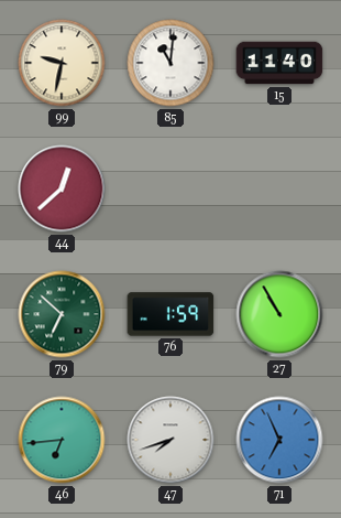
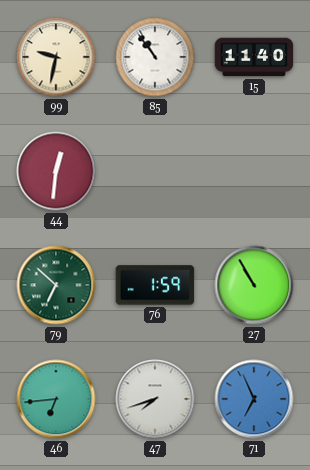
85: 11:01 -> 10:54 (155, 57)
44: 12:38 -> 12:31 (56, 171)
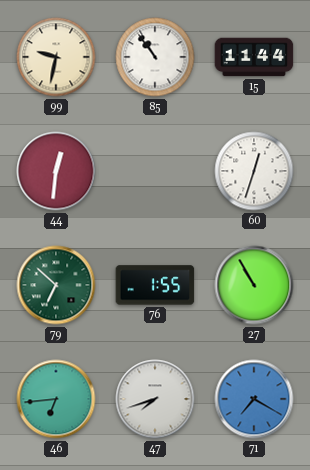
15: 11:40 -> 11:44 (254, 57)
60: none -> 12:33 (254, 171)
76: 1:59 -> 1:55 (155, 285)
71: 6:56 -> 7:20 (254, 399)
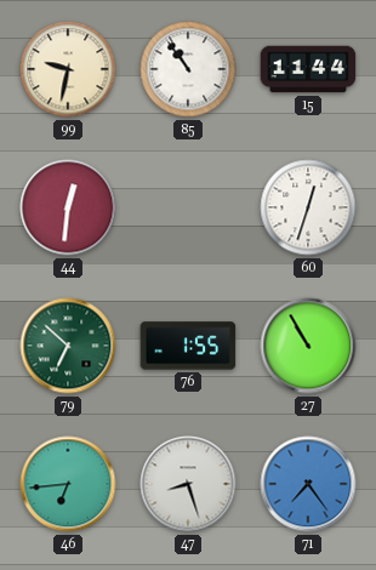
47: 7:42 -> 8:27 (188, 484)
71: 7:20 -> 7:24 (308, 484)
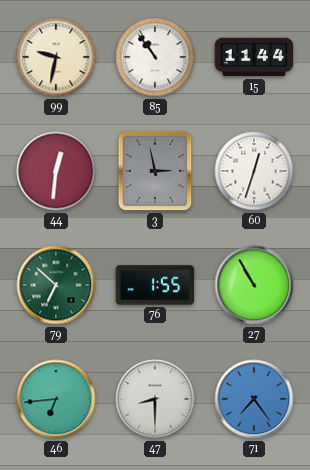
3: none -> 2:58 (155, 171)
47: 8:27 -> 8:30 (155, 399)
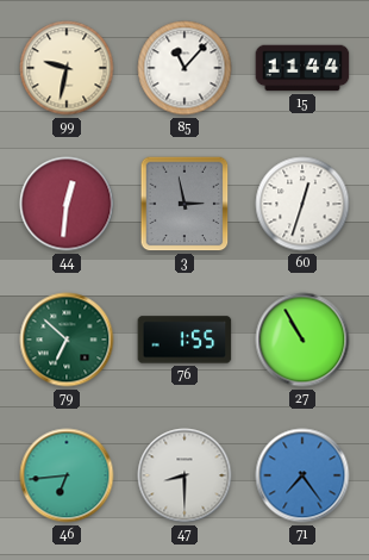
85: 10:54 -> 11:07 (185, 68)
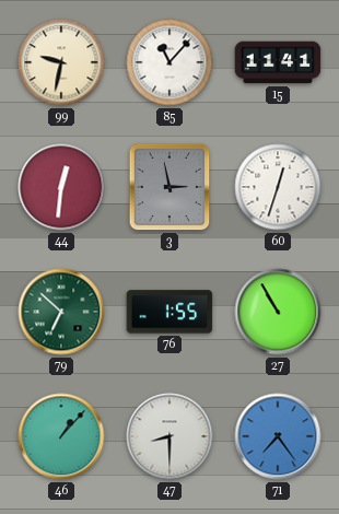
15: 11:44 -> 11:41 (278, 62)
46: 6:44 -> 1:07 (61, 436)
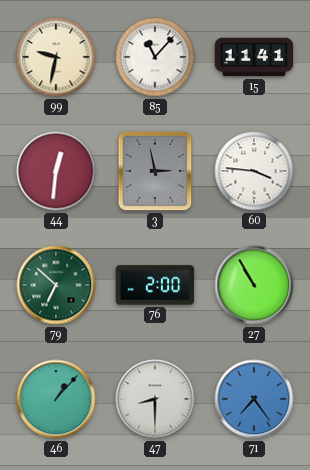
60: 12:33 -> 3:46 (254, 171)
76: 1:55 -> 2:00 (155, 285)
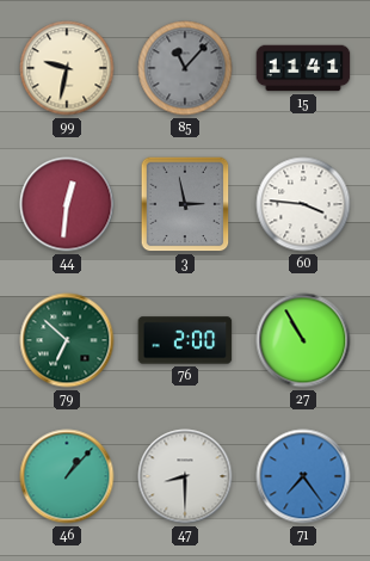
85 dial: white -> grey (185, 68)
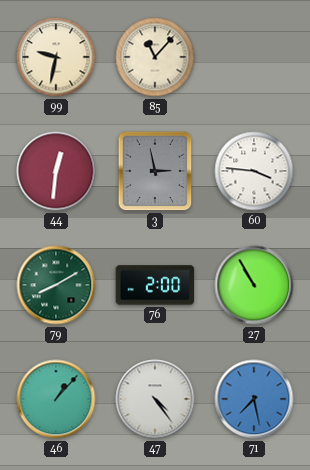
85 dial: grey -> cream (155, 57)
15: 11:41 -> none (303, 68)
79: 6:52 -> 8:10 (56, 285)
47: 8:30 -> 4:24 (155, 399)
71: 7:24 -> 7:28 (254, 399)
